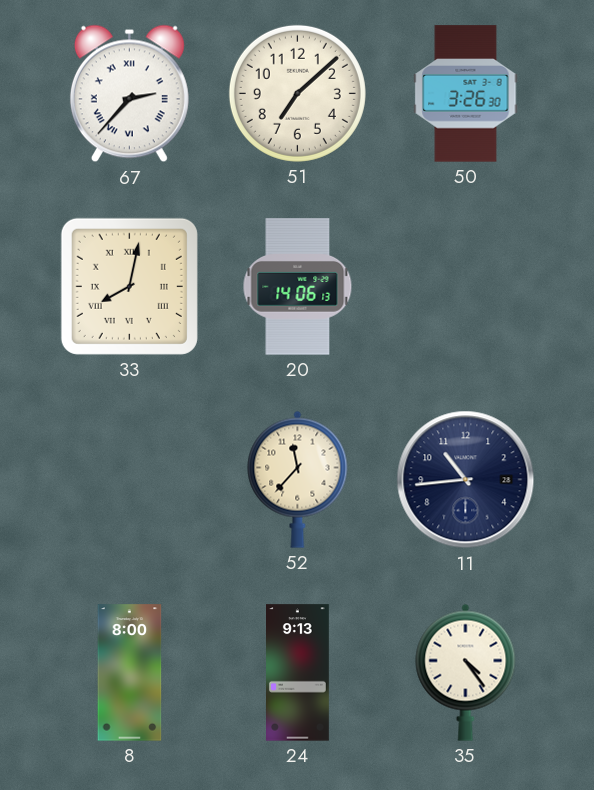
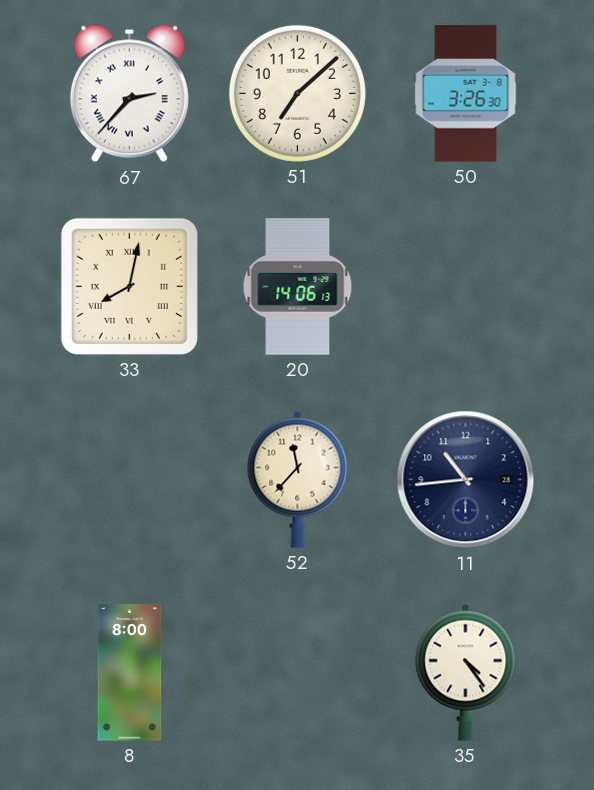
24: 9:13 -> none (298, 673)
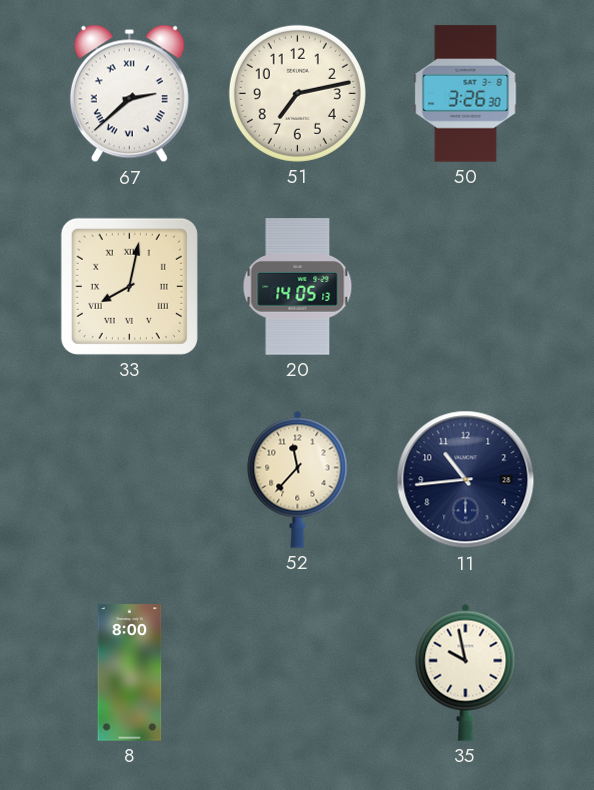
67: 2:37 -> 2:38 (129, 94)
51: 7:08 -> 7:13 (297, 93)
20: 14:06 -> 14:05 (298, 287)
35: 4:24 -> 9:58 (466, 672)
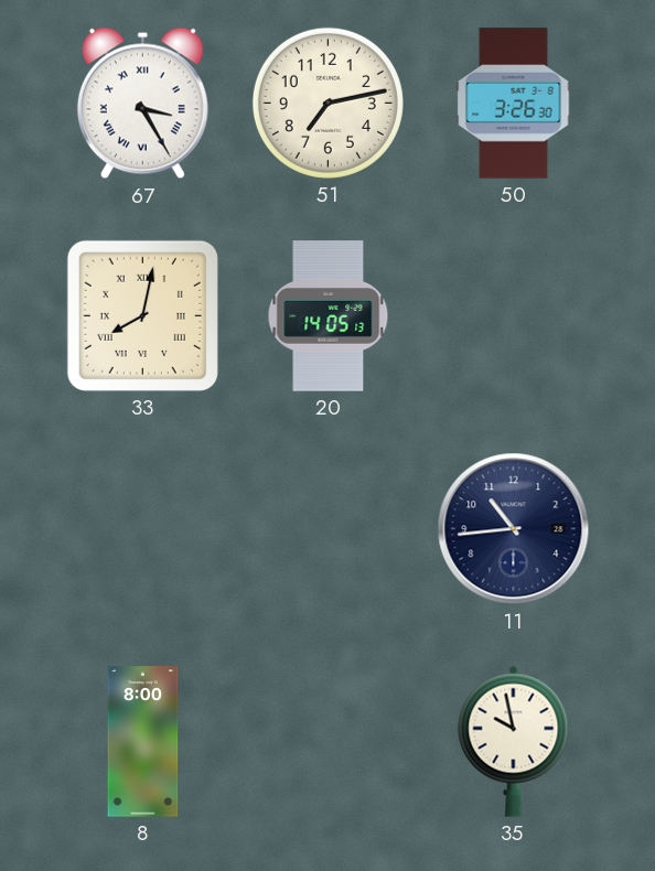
67: 2:38 -> 3:25 (142, 104)
52: 11:37 -> none (298, 479)
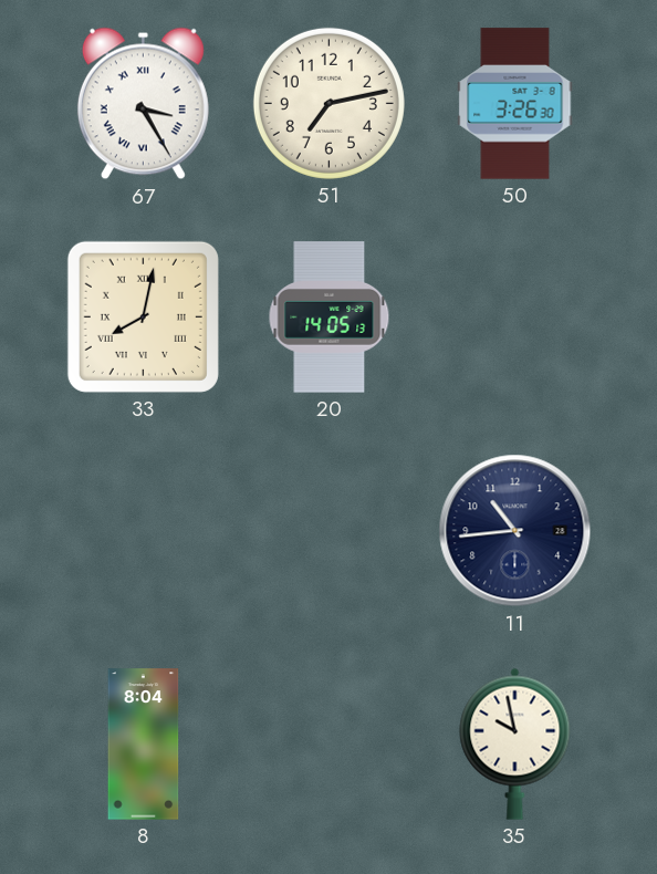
8: 8:00 -> 8:04 (144, 745)
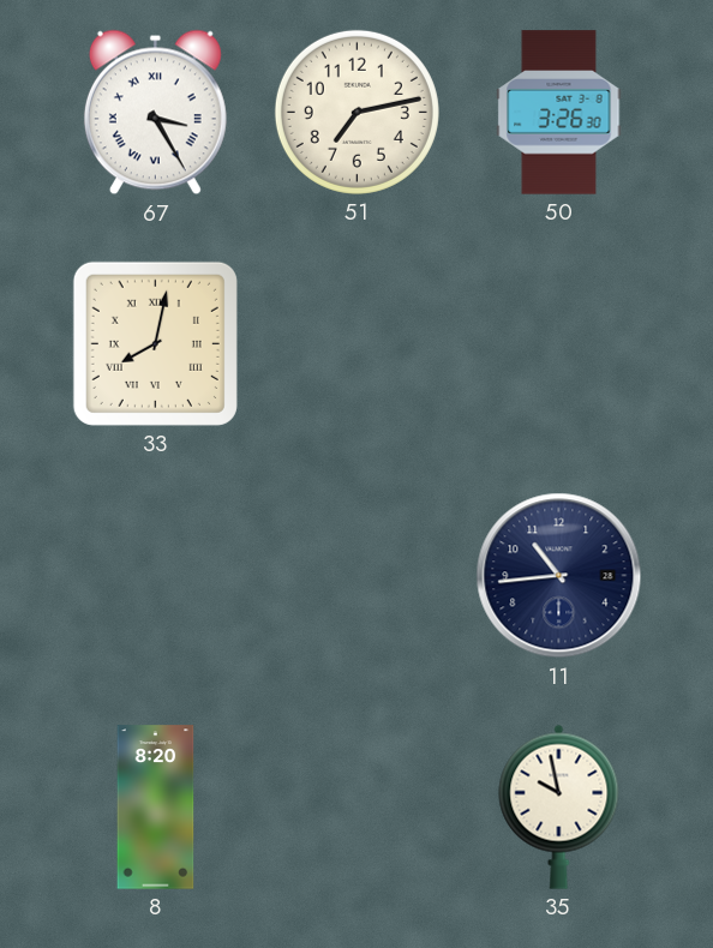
20: 14:05 -> none (330, 318)
8: 8:04 -> 8:20 (156, 808)
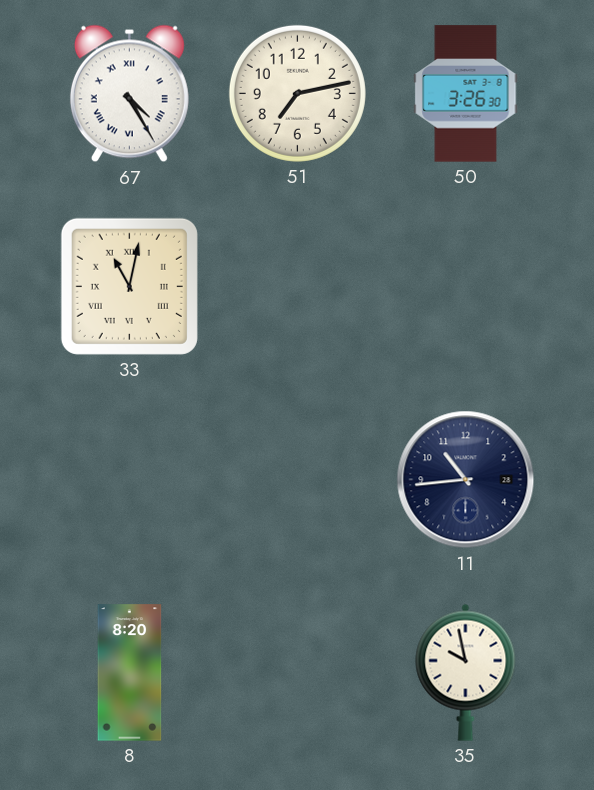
67: 3:25 -> 4:25 (129, 94)
33: 8:02 -> 11:02 (129, 286)
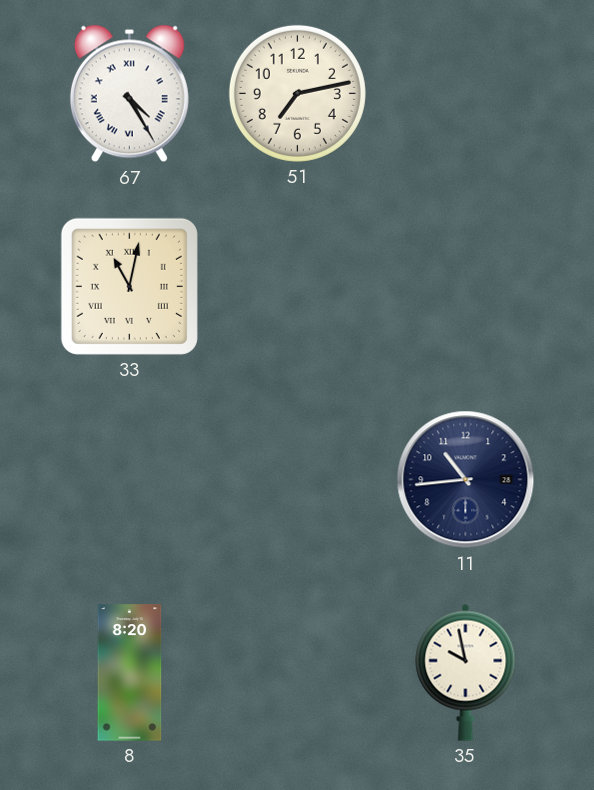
50: 3:26 -> none (466, 94)
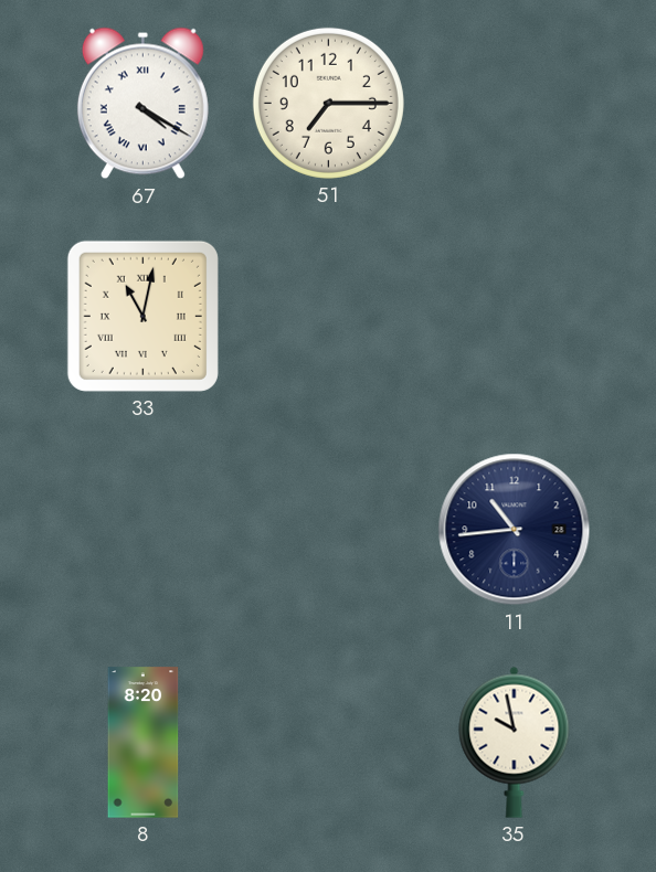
67: 4:25 -> 4:20 (142, 104)
51: 7:13 -> 7:15 (328, 103)
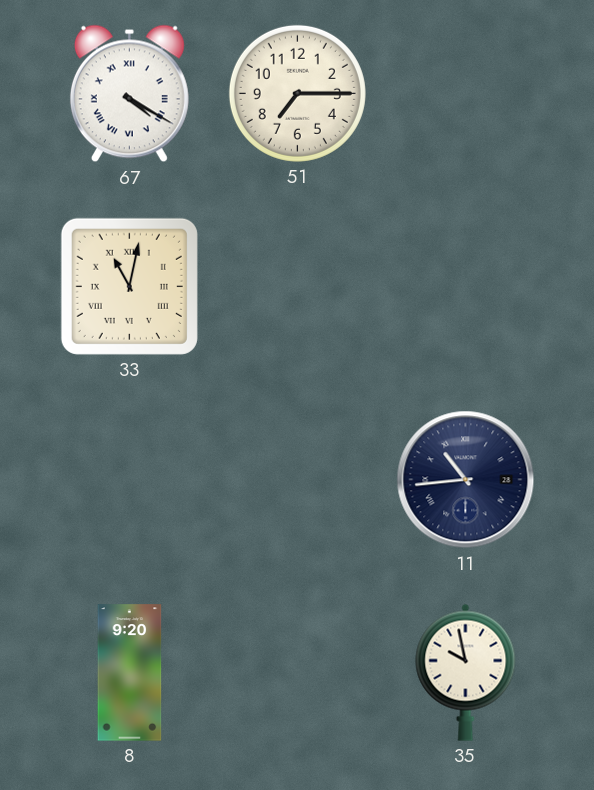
11 numerals: Arabic -> Roman (466, 480)
8: 8:20 -> 9:20 (130, 673)
